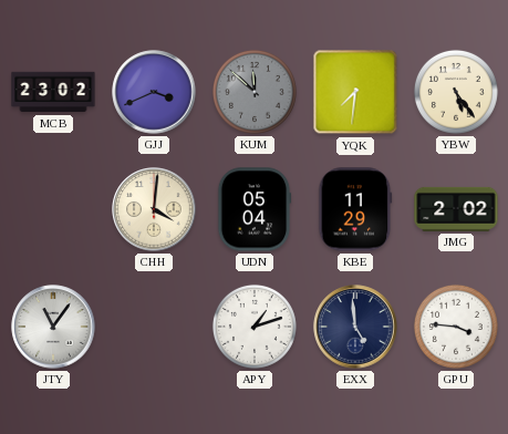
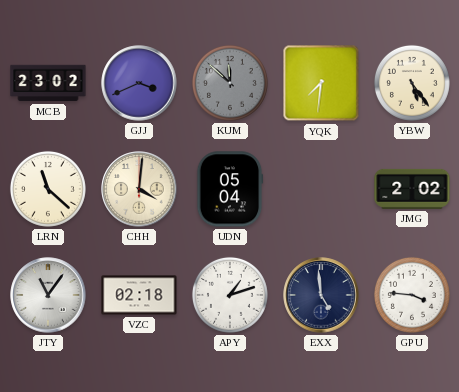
LRN: none -> 11:22 (48, 189)
KBE: 11:29 -> none (355, 209)
VZC: none -> 02:18 (139, 295)
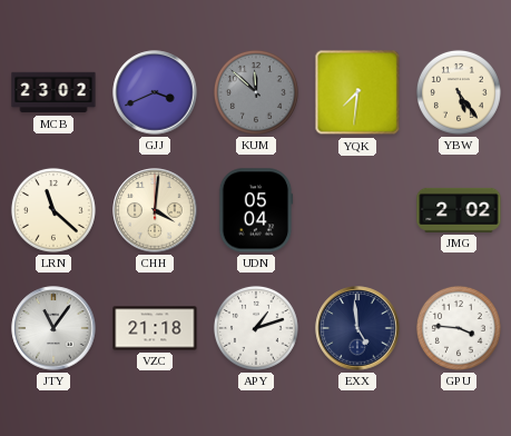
VZC: 02:18 -> 21:18 (155, 328)
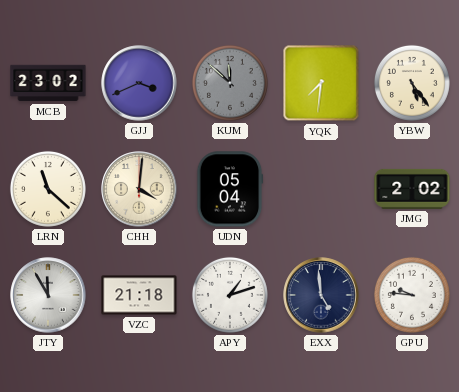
JTY: 11:06 -> 11:55 (48, 295)
GPU: 3:46 -> 9:46 (412, 295)
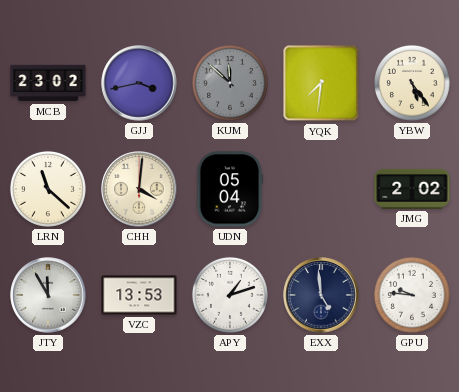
GJJ: 3:41 -> 3:43 (139, 83)
VZC: 21:18 -> 13:53 (139, 295)
